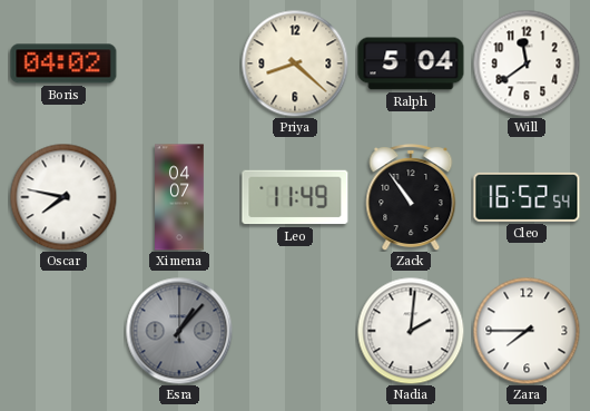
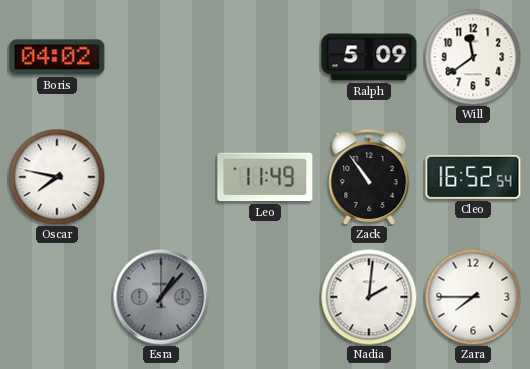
Priya: 8:22 -> none (295, 63)
Ralph: 5:04 -> 5:09 (369, 57)
Ximena: 04:07 -> none (179, 197)
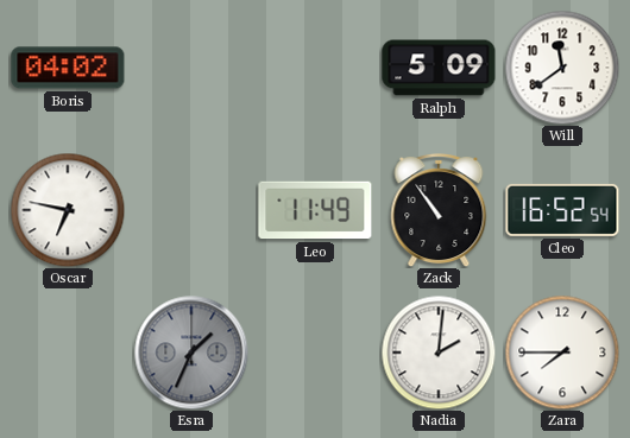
Oscar: 7:47 -> 6:47 (68, 210)
Esra: 1:07 -> 1:34 (191, 353)
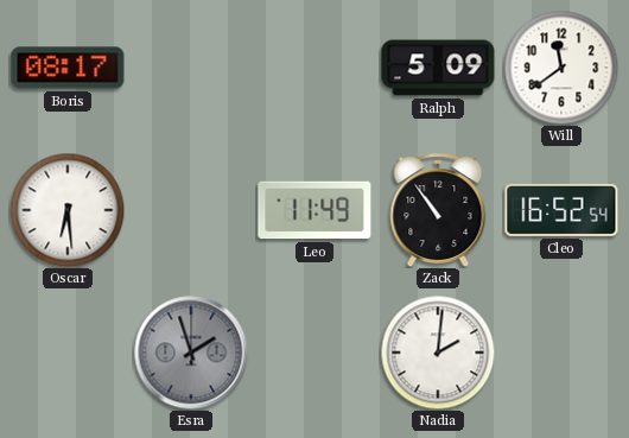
Boris: 04:02 -> 08:17 (68, 68)
Oscar: 6:47 -> 6:29 (68, 210)
Esra: 1:34 -> 1:57 (191, 353)
Zara: 7:45 -> none (562, 353)
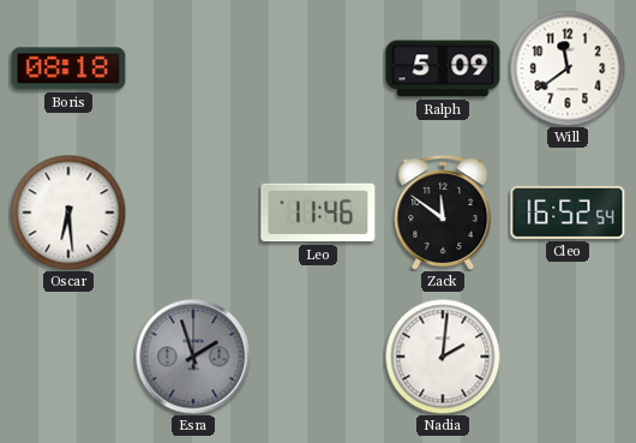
Boris: 08:17 -> 08:18 (68, 68)
Leo: 11:49 -> 11:46 (318, 212)
Zack: 10:54 -> 11:51 (443, 214)
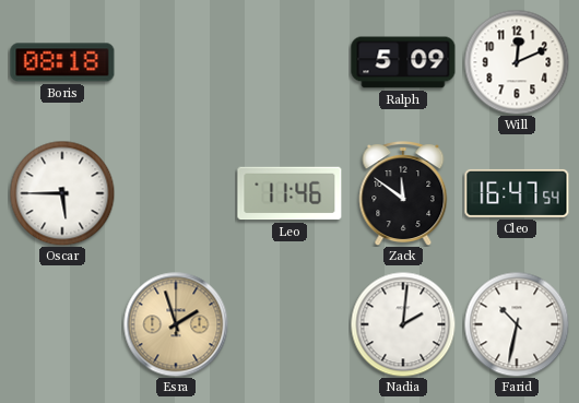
Will: 11:39 -> 12:11 (517, 62)
Oscar: 6:29 -> 5:45 (62, 193)
Cleo: 16:52 -> 16:47 (517, 193)
Esra dial: grey -> champagne (176, 324)
Farid: none -> 10:32 (517, 324)
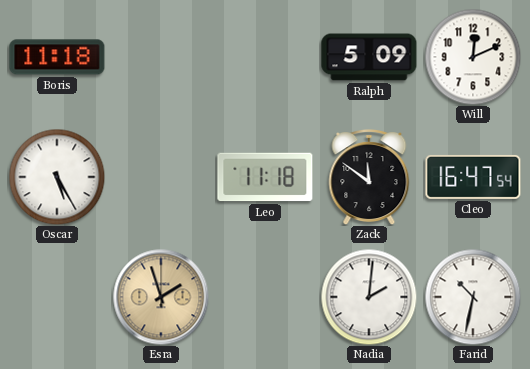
Boris: 08:18 -> 11:18 (57, 57)
Oscar: 5:45 -> 5:25 (57, 177)
Leo: 11:46 -> 11:18 (265, 177)
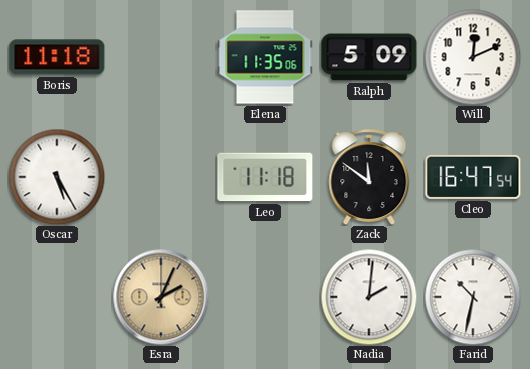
Elena: none -> 11:35 (265, 57)
Esra: 1:57 -> 2:04 (161, 297)
